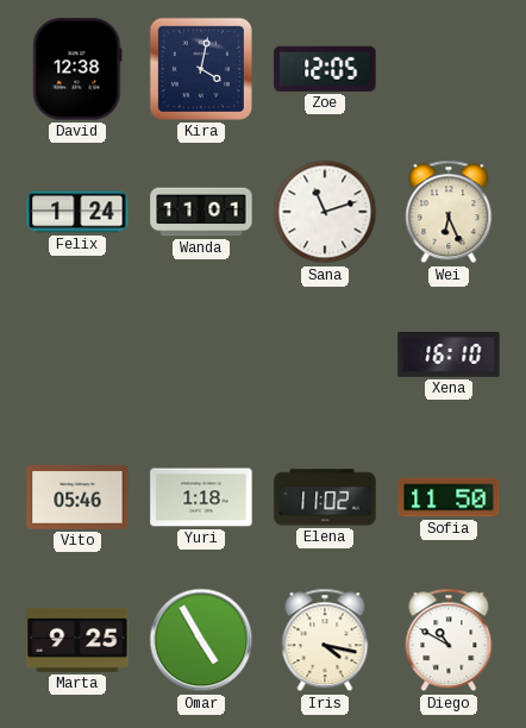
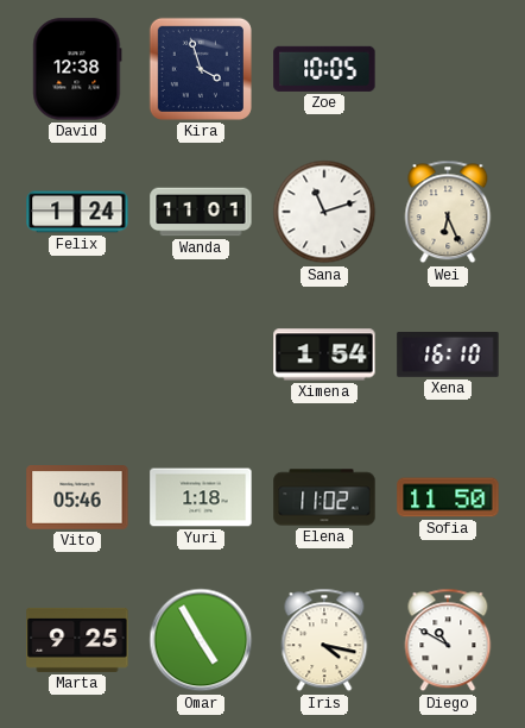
Kira: 4:02 -> 3:57 (201, 69)
Zoe: 12:05 -> 10:05 (324, 69)
Ximena: none -> 1:54 (324, 354)
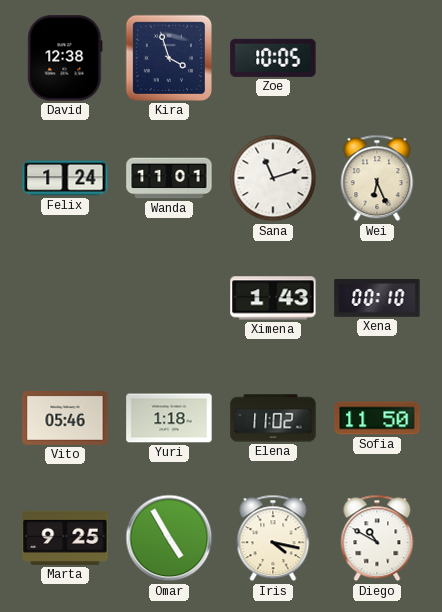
Ximena: 1:54 -> 1:43 (273, 298)
Xena: 16:10 -> 00:10 (377, 299)
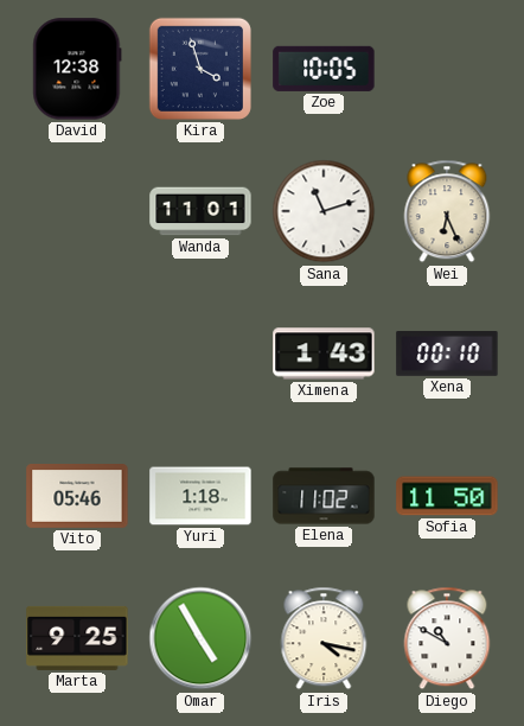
Felix: 1:24 -> none (65, 178)
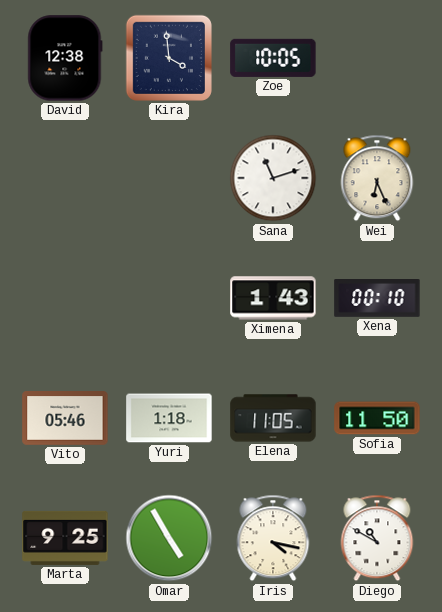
Kira: 3:57 -> 3:59 (169, 58)
Wanda: 11:01 -> none (200, 211)
Elena: 11:02 -> 11:05 (273, 418)
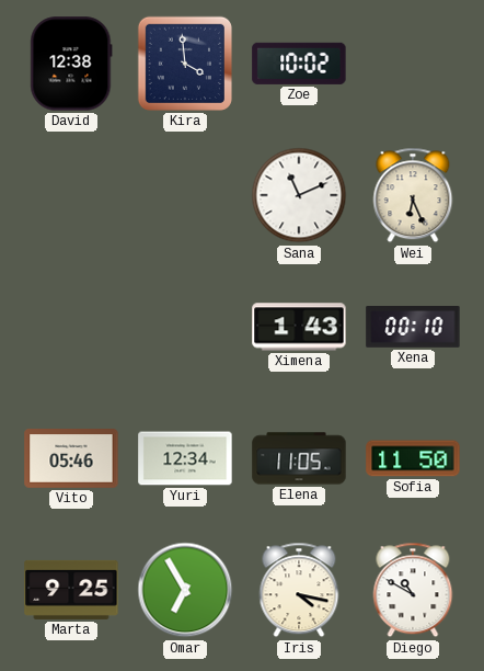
Zoe: 10:05 -> 10:02 (299, 64)
Sana: 11:12 -> 11:11 (299, 195)
Yuri: 1:18 -> 12:34 (185, 458)
Omar: 4:55 -> 6:55 (185, 590)
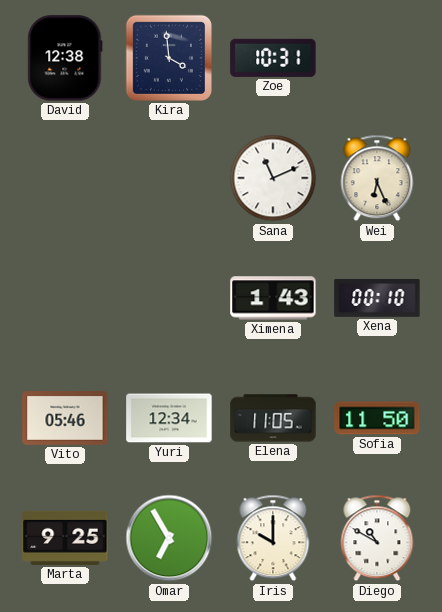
Zoe: 10:02 -> 10:31 (273, 58)
Iris: 4:17 -> 10:00 (273, 538)
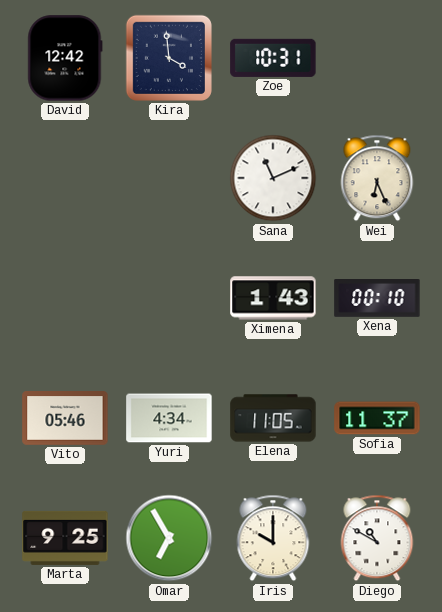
David: 12:38 -> 12:42 (65, 58)
Yuri: 12:34 -> 4:34 (169, 418)
Sofia: 11:50 -> 11:37 (377, 418)
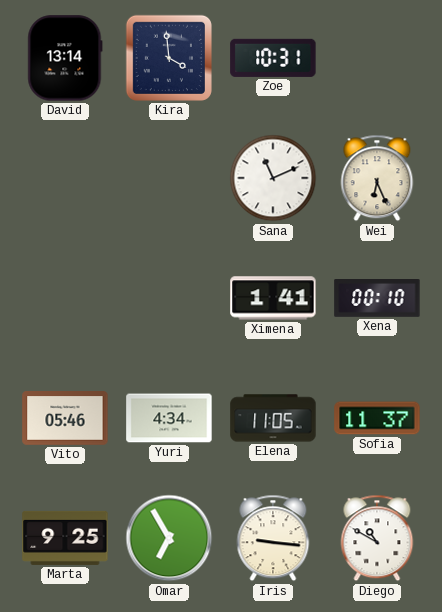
David: 12:42 -> 13:14 (65, 58)
Ximena: 1:43 -> 1:41 (273, 298)
Iris: 10:00 -> 9:16 (273, 538)
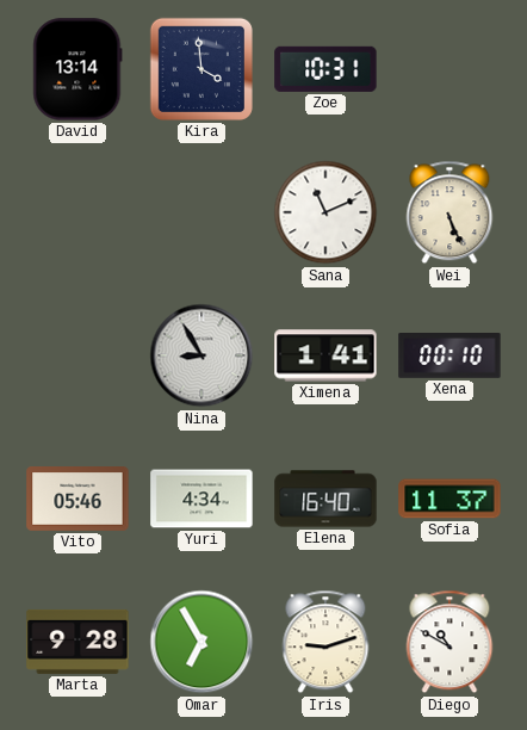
Wei: 6:26 -> 5:26 (449, 212)
Nina: none -> 8:55 (201, 355)
Elena: 11:05 -> 16:40 (325, 499)
Marta: 9:25 -> 9:28 (77, 642)
Iris: 9:16 -> 9:12 (325, 642)
